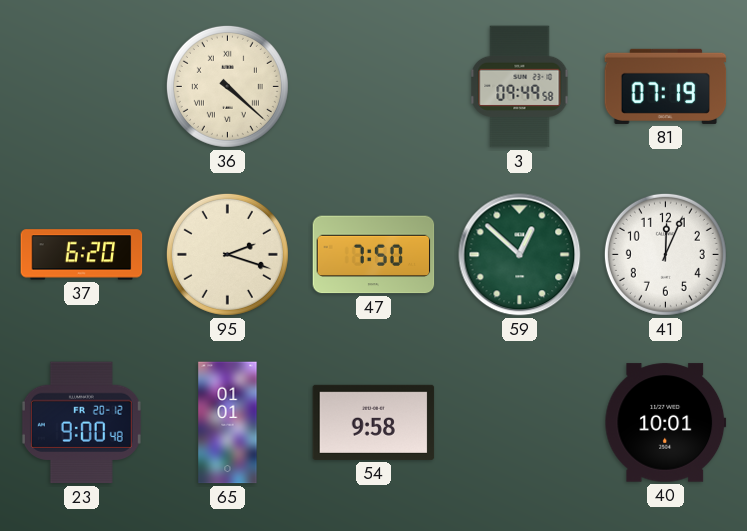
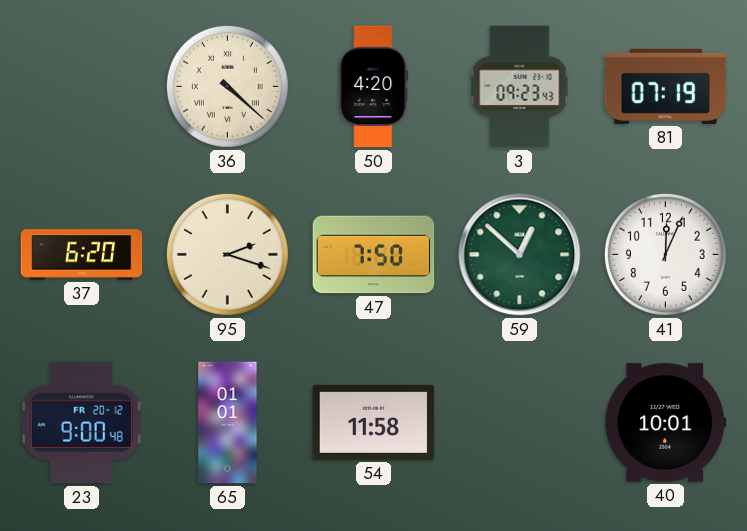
50: none -> 4:20 (374, 87)
3: 09:49 -> 09:23 (520, 87)
54: 9:58 -> 11:58 (374, 422)
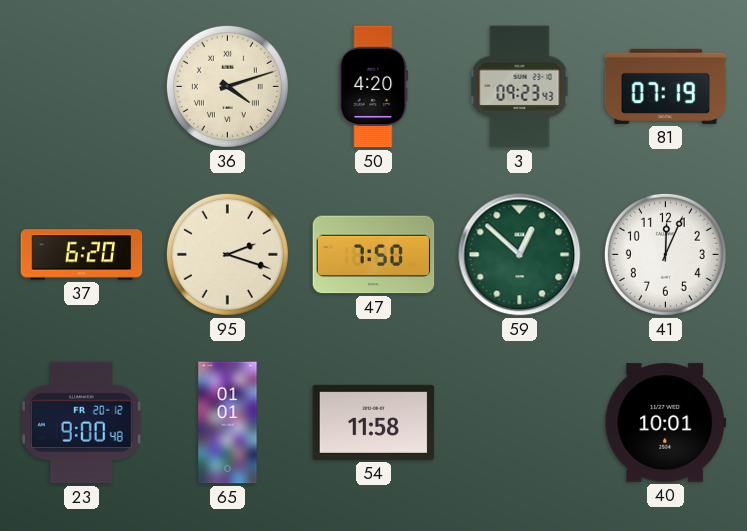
36: 4:22 -> 4:12 (227, 86)
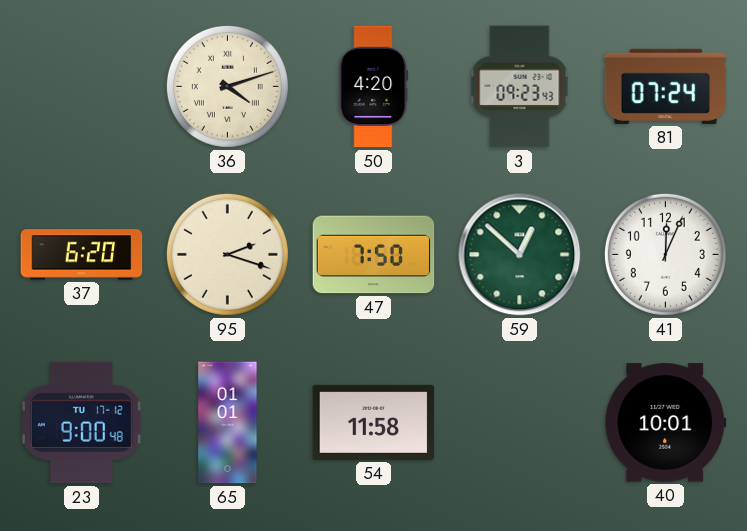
81: 07:19 -> 07:24 (666, 86)
23 date: FR 20-12 -> TU 17-12 (81, 423)
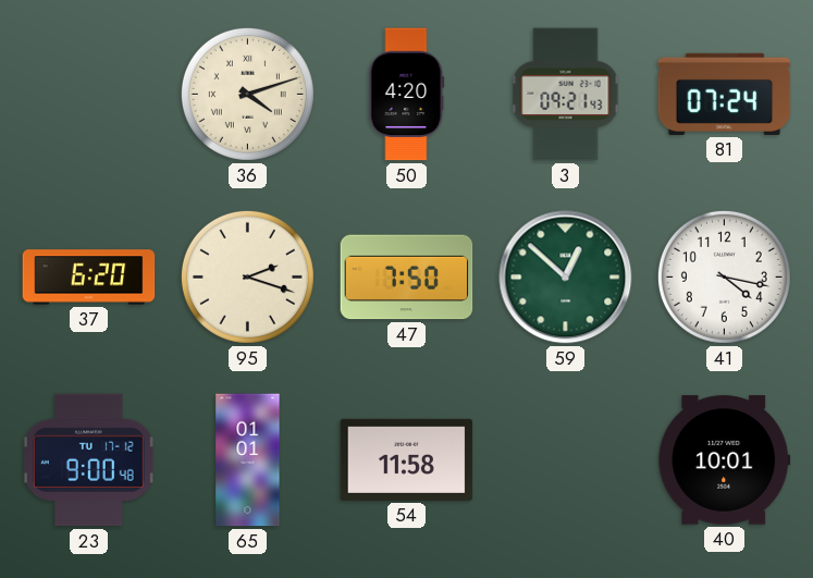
3: 09:23 -> 09:21 (566, 95)
41: 12:04 -> 4:17 (724, 276)
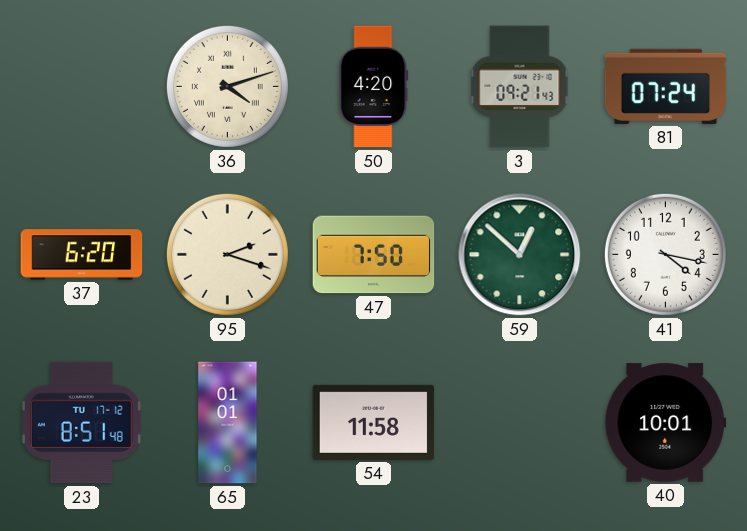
23: 9:00 -> 8:51 (81, 423)
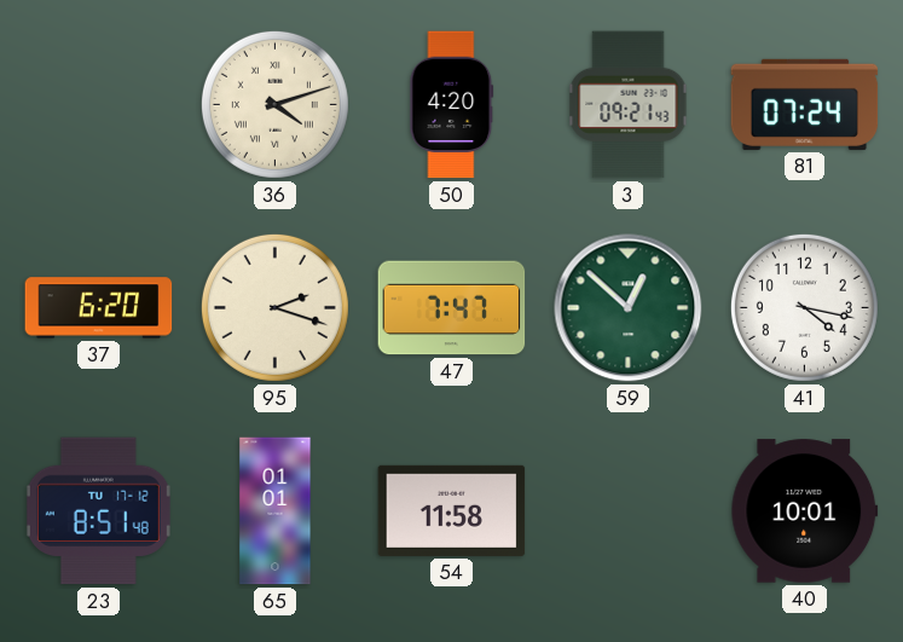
47: 7:50 -> 7:47 (452, 308)
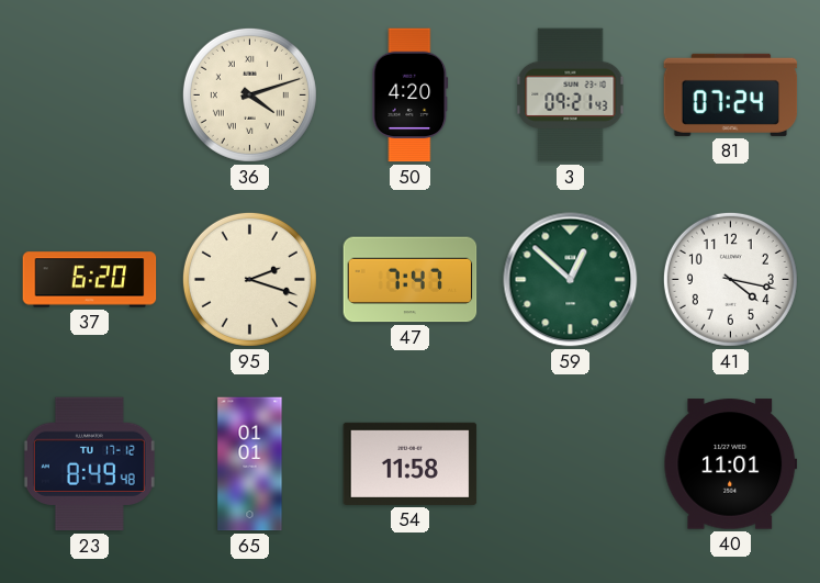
23: 8:51 -> 8:49 (89, 464)
40: 10:01 -> 11:01 (731, 464)
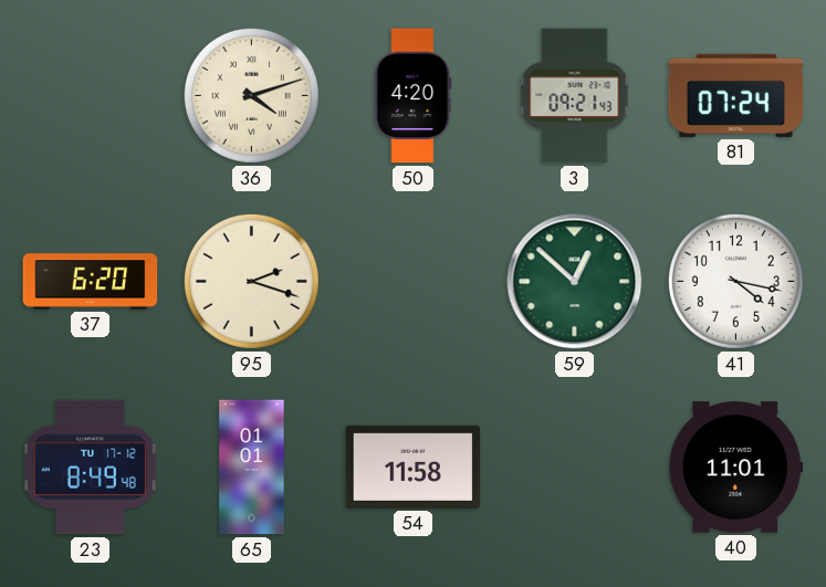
47: 7:47 -> none (411, 280)
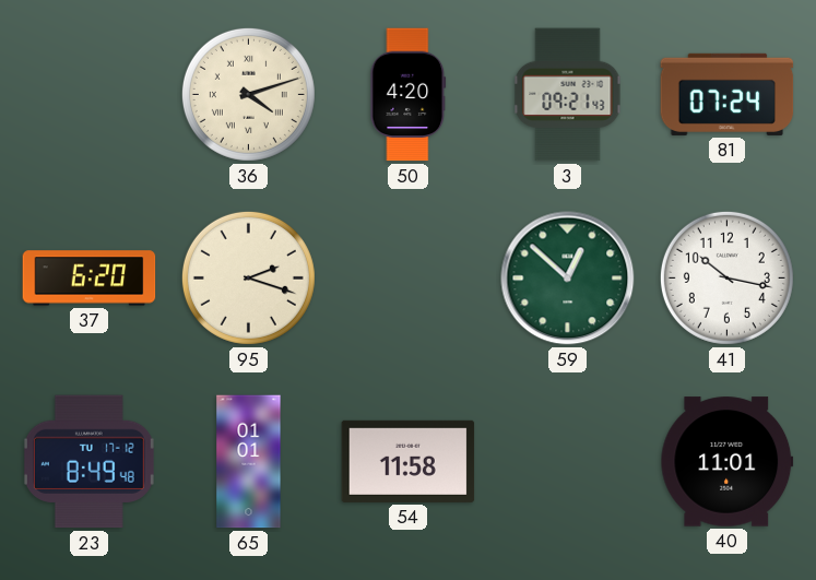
41: 4:17 -> 10:17 (726, 277)
